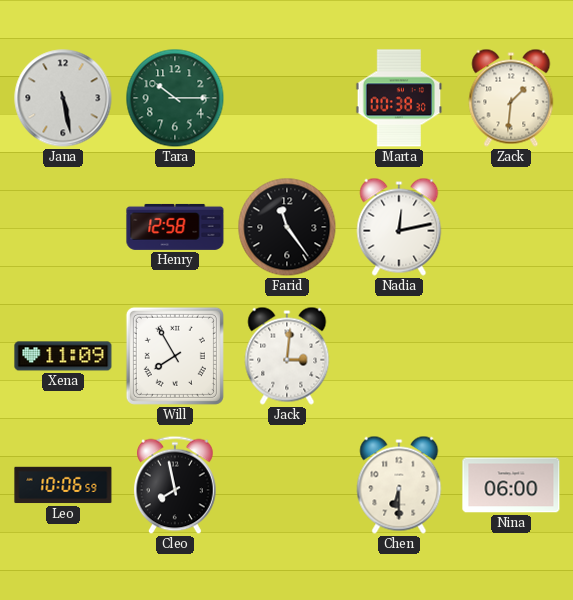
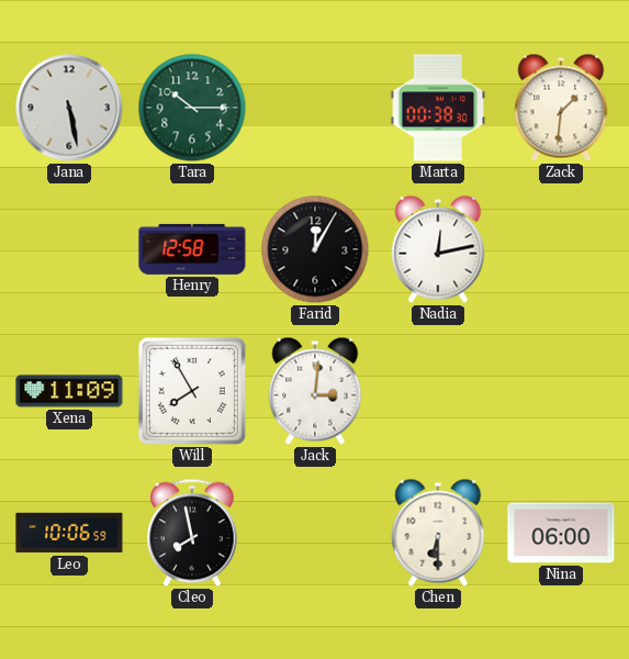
Farid: 11:24 -> 12:05 (315, 249)
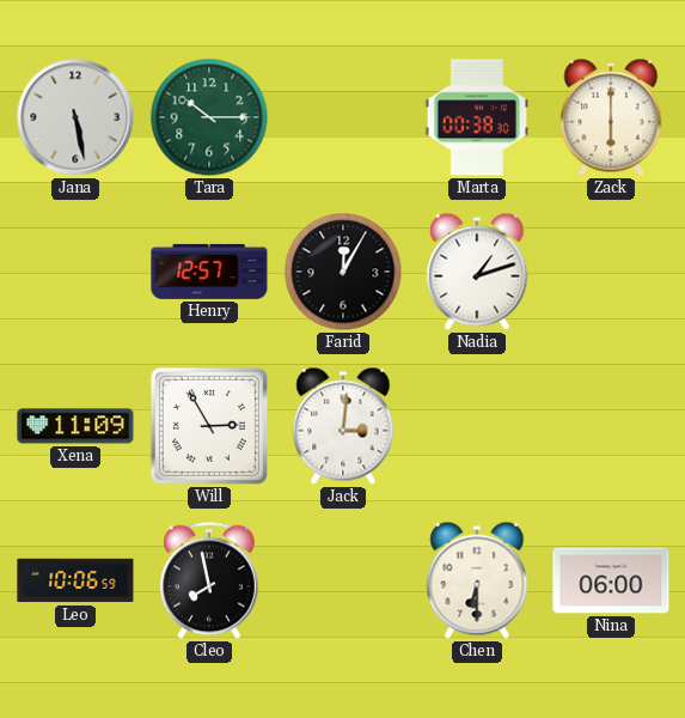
Zack: 1:31 -> 6:00 (611, 117)
Henry: 12:58 -> 12:57 (209, 272)
Nadia: 12:13 -> 1:12 (477, 272)
Will: 7:55 -> 2:55 (209, 426)
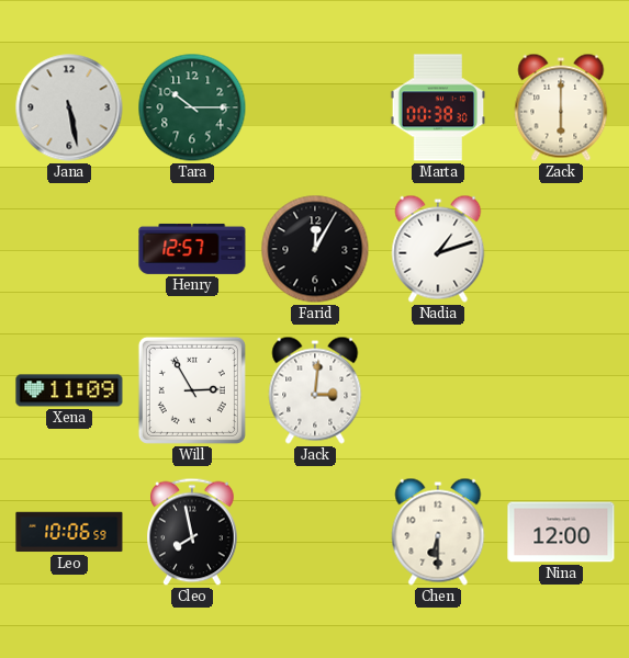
Nina: 06:00 -> 12:00 (561, 532)
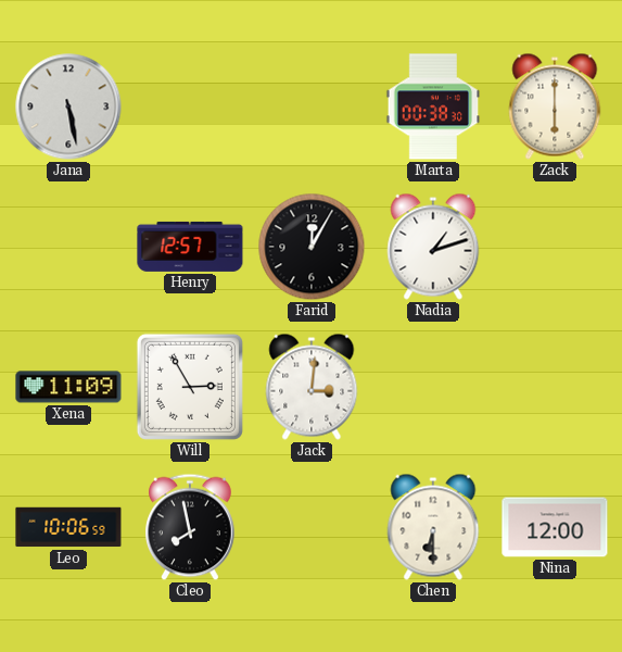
Tara: 10:15 -> none (192, 107)
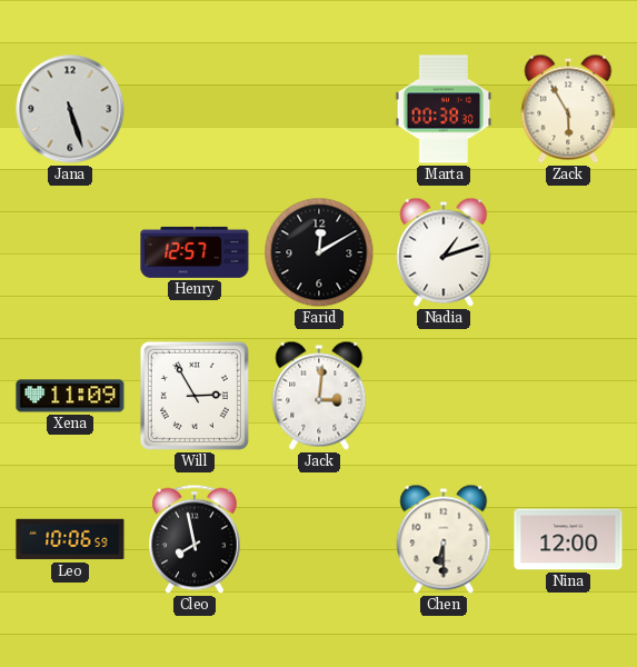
Jana: 5:28 -> 5:27 (70, 109)
Zack: 6:00 -> 5:55 (568, 109)
Farid: 12:05 -> 12:10 (319, 252)
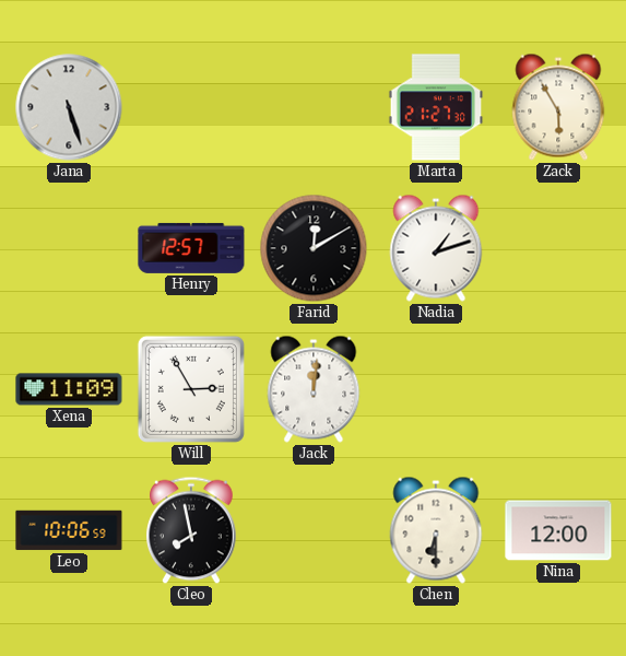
Marta: 00:38 -> 21:27 (436, 107)
Jack: 3:01 -> 12:01 (314, 389)
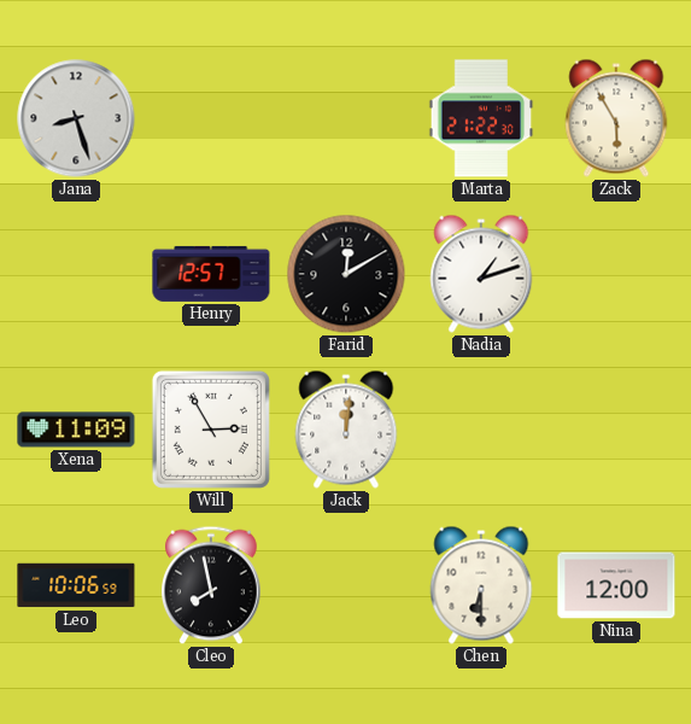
Jana: 5:27 -> 8:27 (76, 118)
Marta: 21:27 -> 21:22 (481, 118)
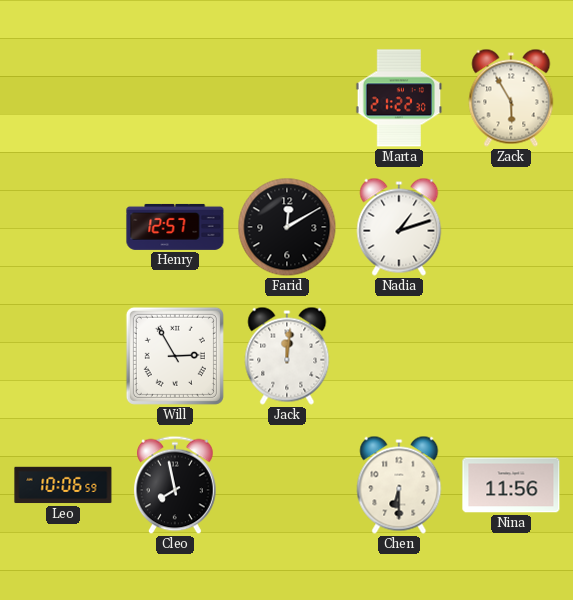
Jana: 8:27 -> none (76, 118)
Xena: 11:09 -> none (76, 430)
Nina: 12:00 -> 11:56 (511, 485)
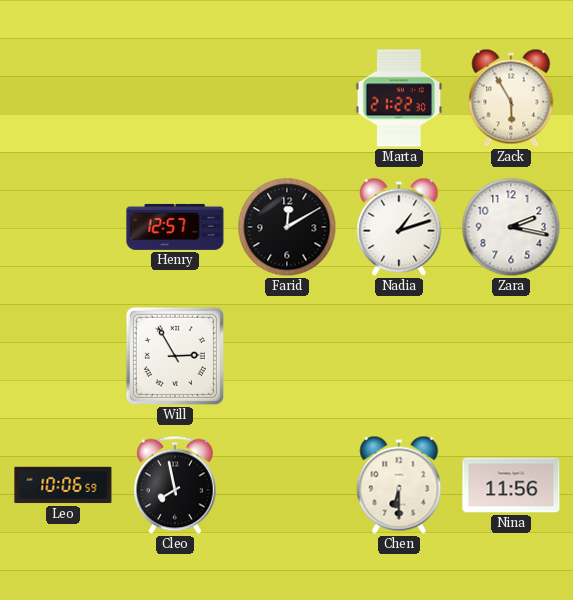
Zara: none -> 2:17 (511, 227)
Jack: 12:01 -> none (287, 356)
